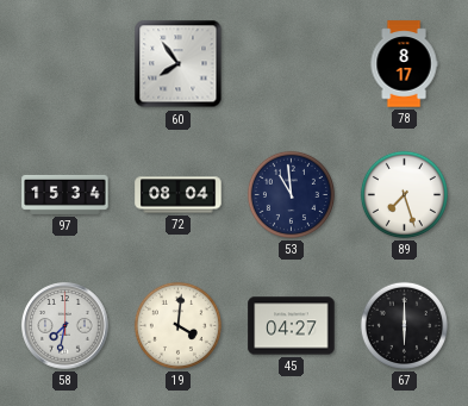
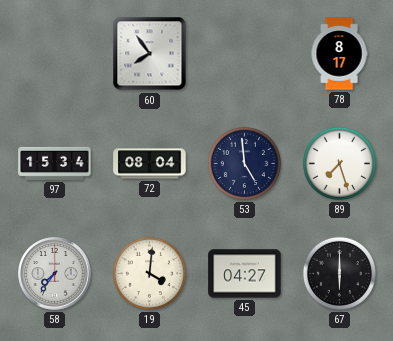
53: 10:59 -> 4:59 (244, 163)
58: 7:32 -> 7:36 (55, 274)
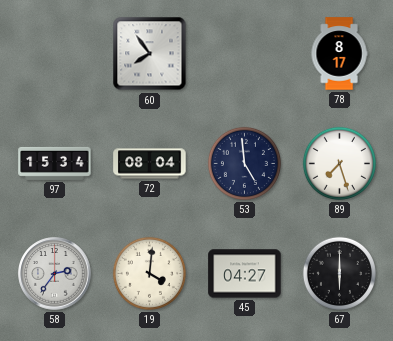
58: 7:36 -> 2:36 (55, 274)
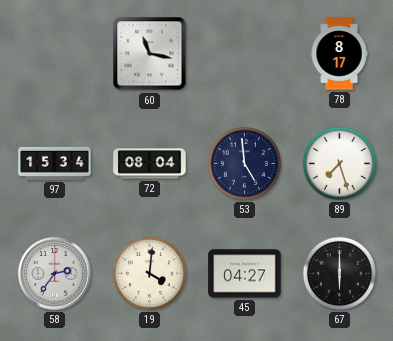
60: 7:54 -> 11:17 (150, 54)
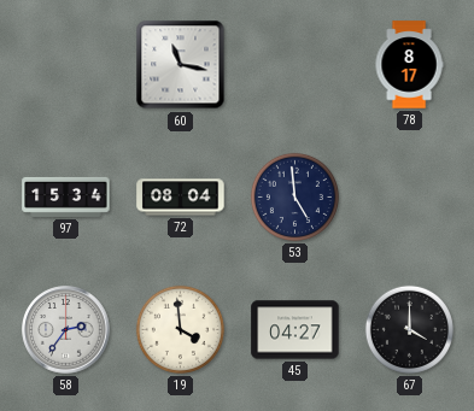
89: 7:27 -> none (339, 163)
19: 4:01 -> 3:59 (180, 329)
67: 6:00 -> 4:00 (409, 329)
